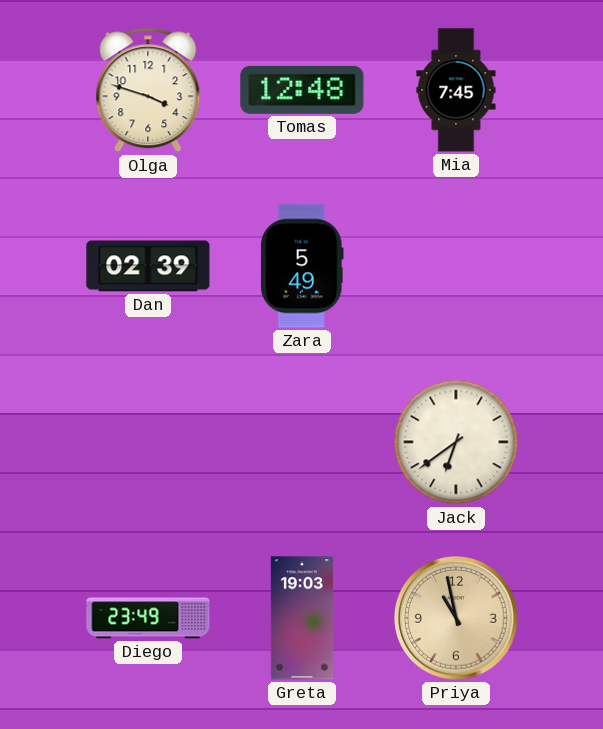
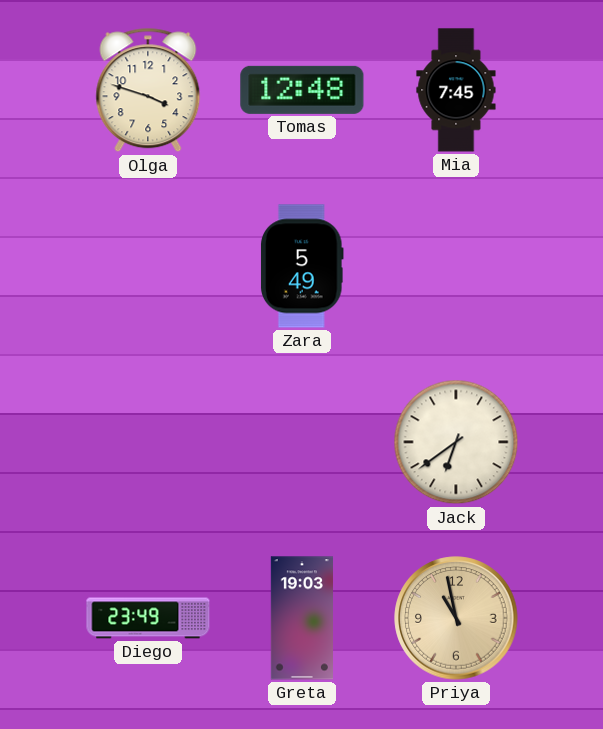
Dan: 02:39 -> none (148, 266)
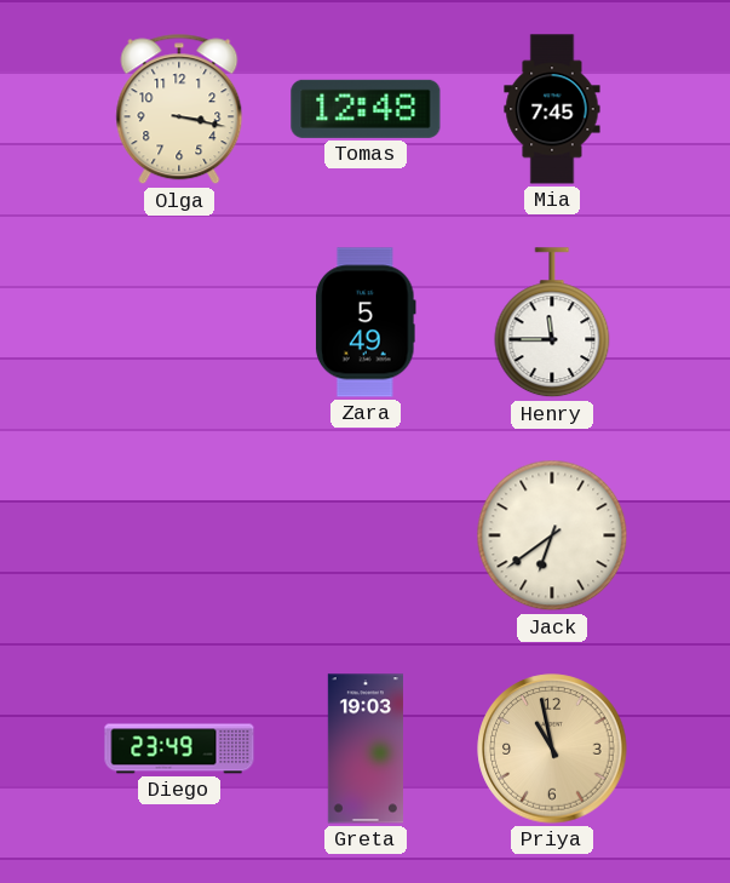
Olga: 3:48 -> 3:17 (179, 109)
Henry: none -> 11:45 (552, 323)
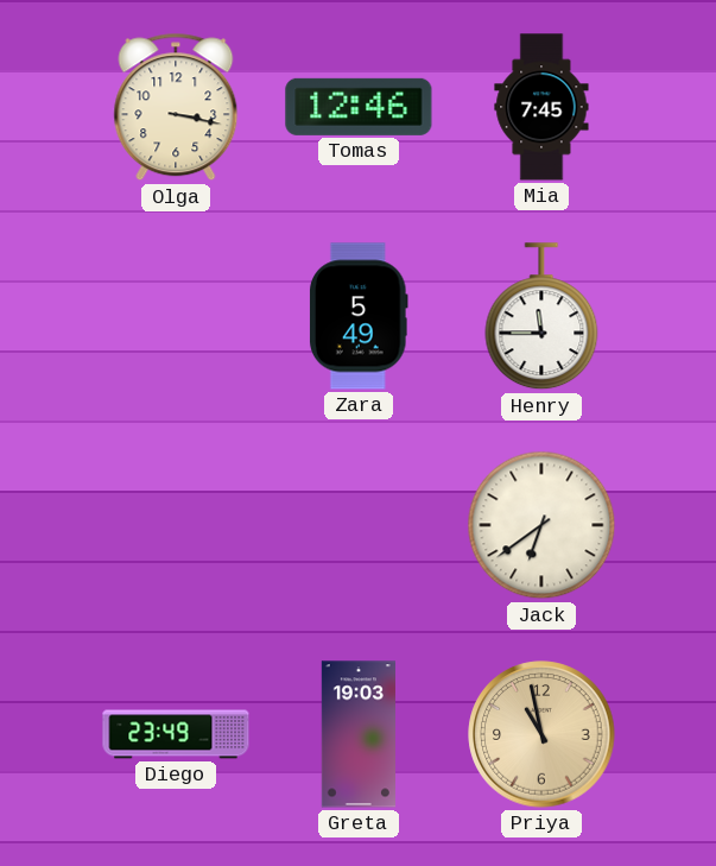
Tomas: 12:48 -> 12:46 (359, 107)
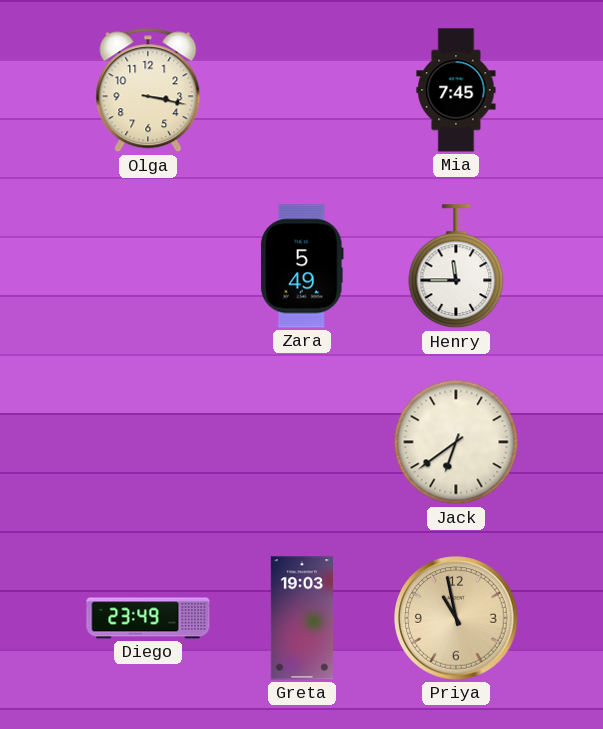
Tomas: 12:46 -> none (359, 107)
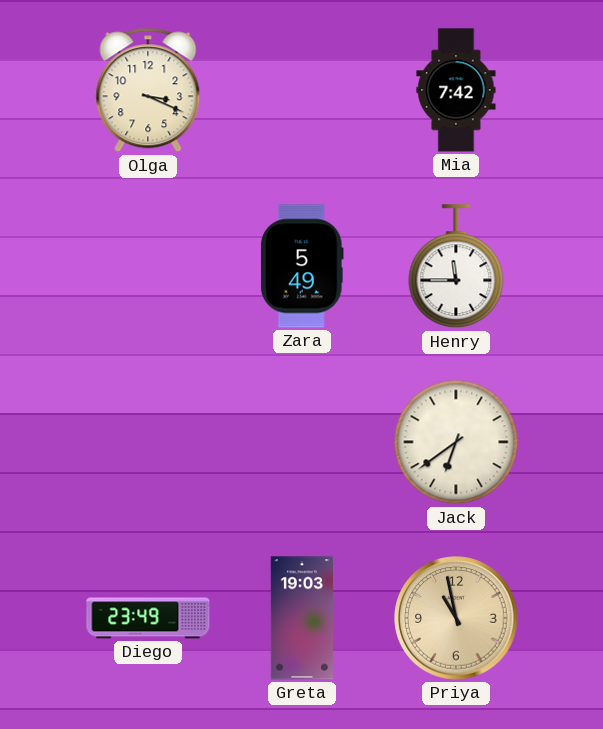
Olga: 3:17 -> 3:19 (148, 90)
Mia: 7:45 -> 7:42 (456, 90)
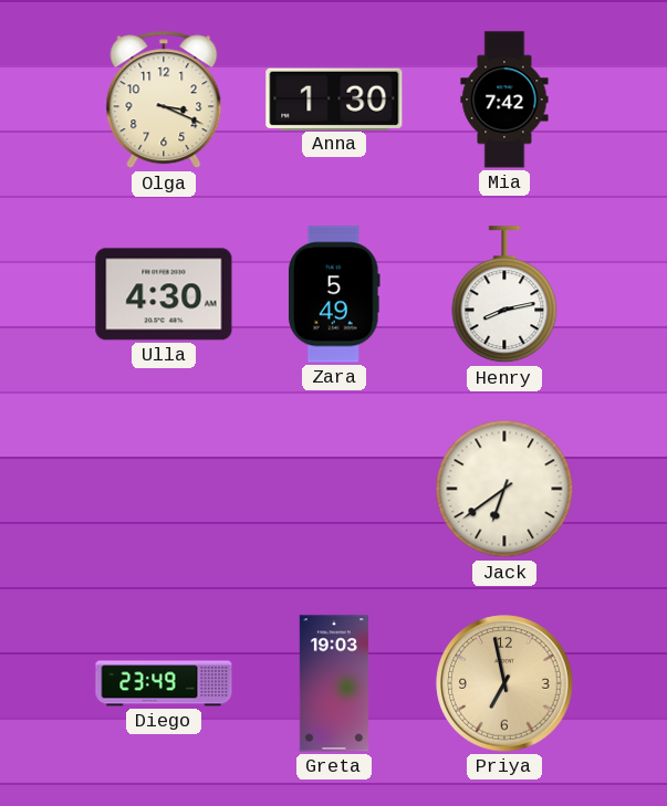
Anna: none -> 1:30 (334, 98)
Ulla: none -> 4:30 (164, 294)
Henry: 11:45 -> 8:13 (504, 295)
Priya: 10:58 -> 6:58 (504, 683)
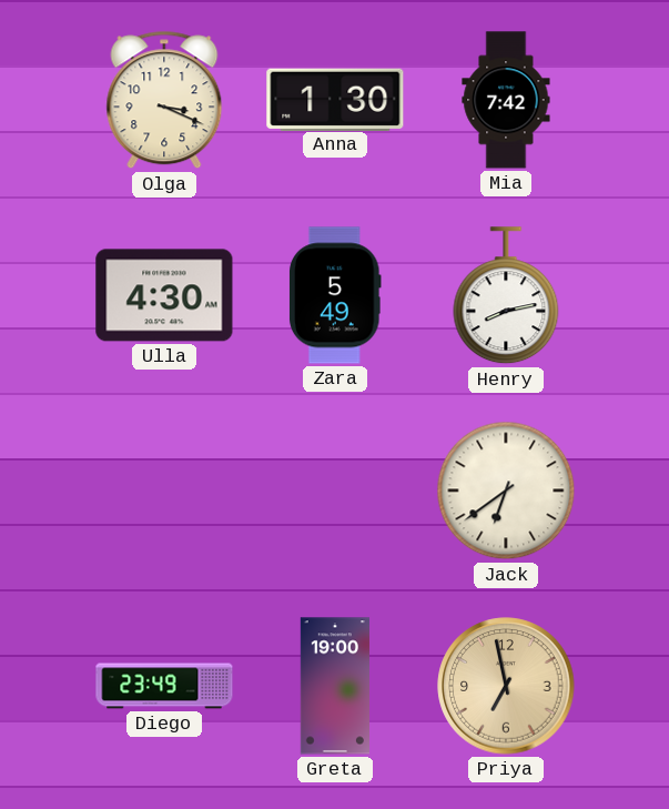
Greta: 19:03 -> 19:00 (334, 686)
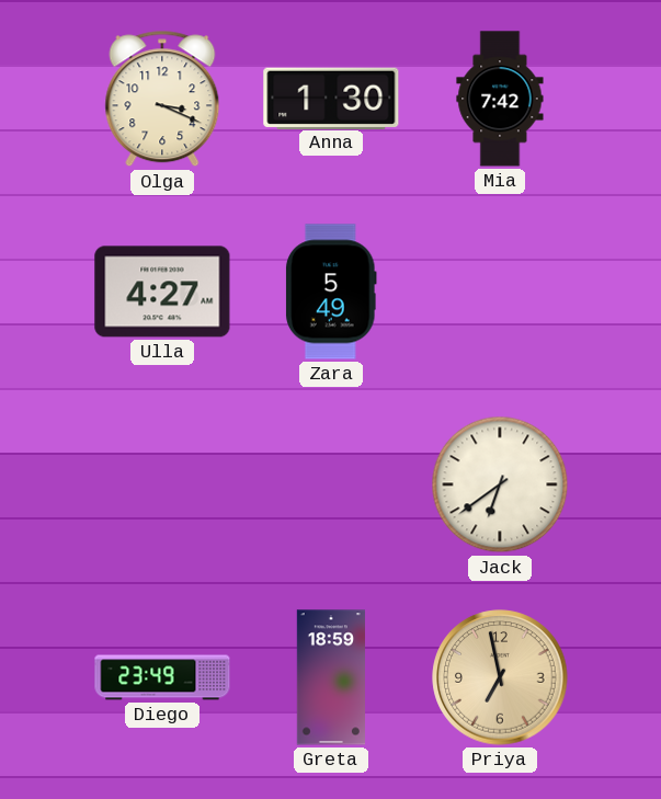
Ulla: 4:30 -> 4:27 (162, 292)
Henry: 8:13 -> none (506, 296)
Greta: 19:00 -> 18:59 (330, 677)
